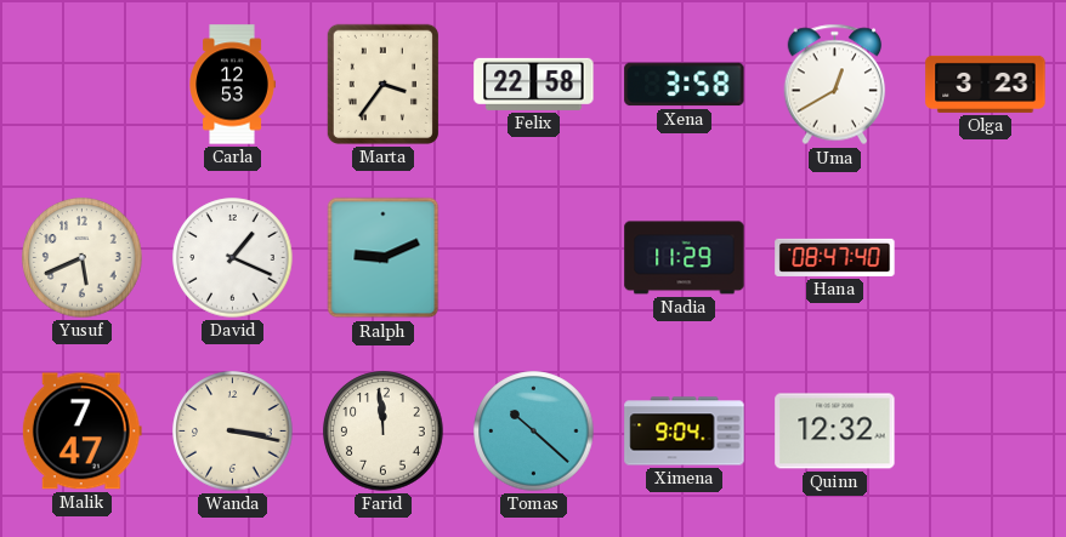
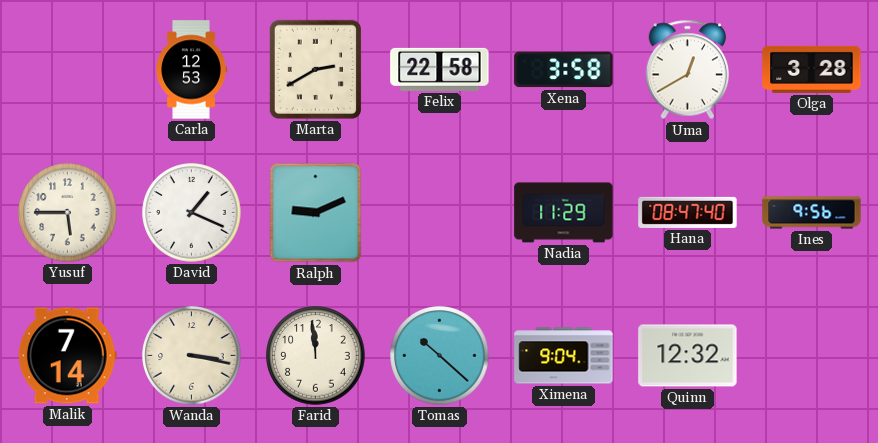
Marta: 3:36 -> 2:40 (315, 69)
Olga: 3:23 -> 3:28 (812, 69)
Yusuf: 5:41 -> 5:45 (68, 213)
Ines: none -> 9:56 (812, 213)
Malik: 7:47 -> 7:14 (67, 356)
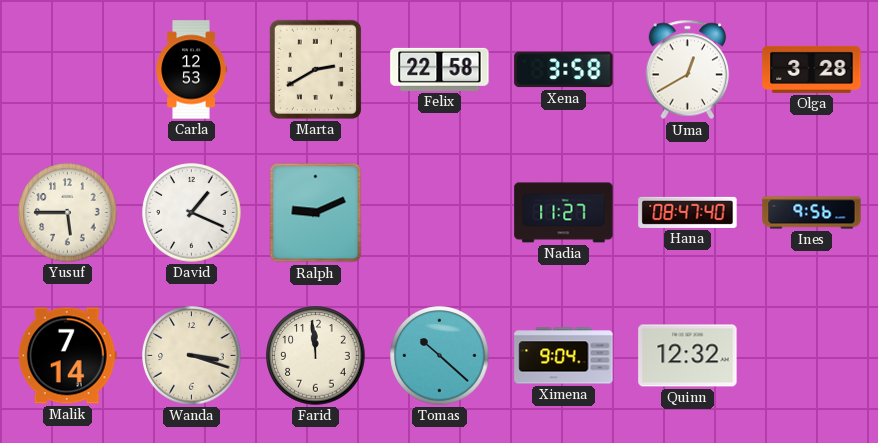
Nadia: 11:29 -> 11:27 (564, 213)
Wanda: 3:17 -> 3:18 (192, 356)
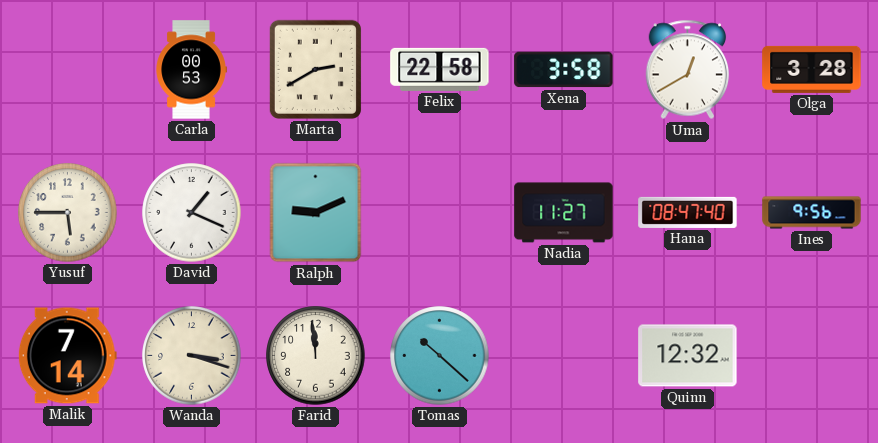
Carla: 12:53 -> 00:53 (191, 70)
Ximena: 9:04 -> none (564, 356)
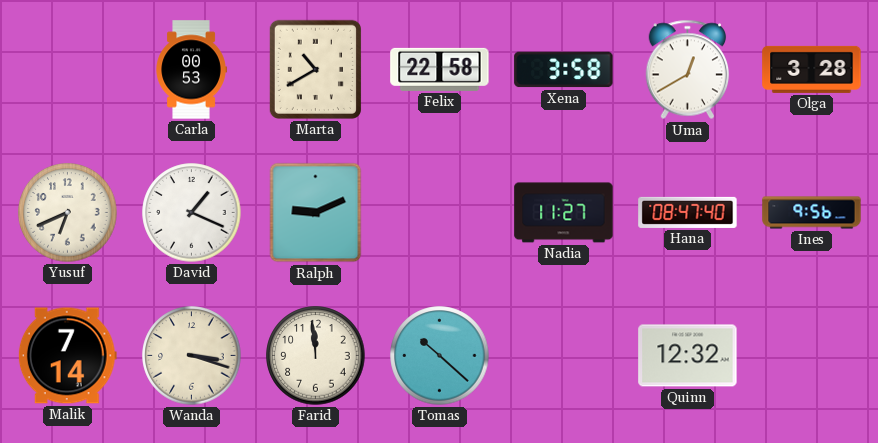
Marta: 2:40 -> 10:40 (315, 69)
Yusuf: 5:45 -> 6:41 (68, 213)
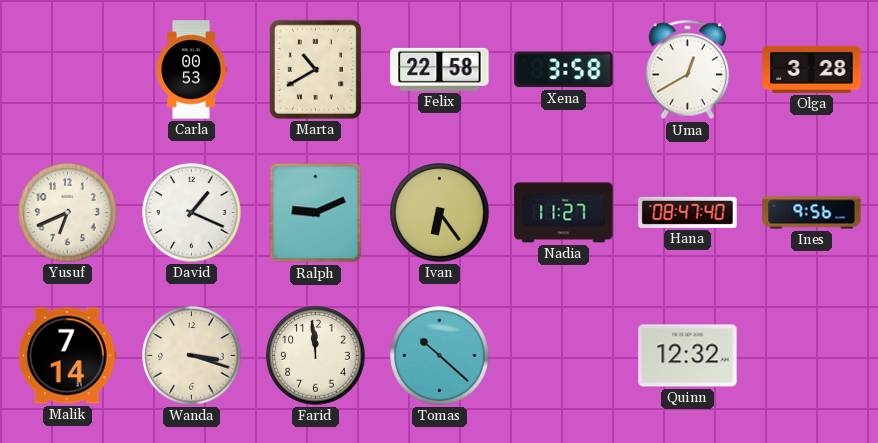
Ivan: none -> 6:24 (440, 213)
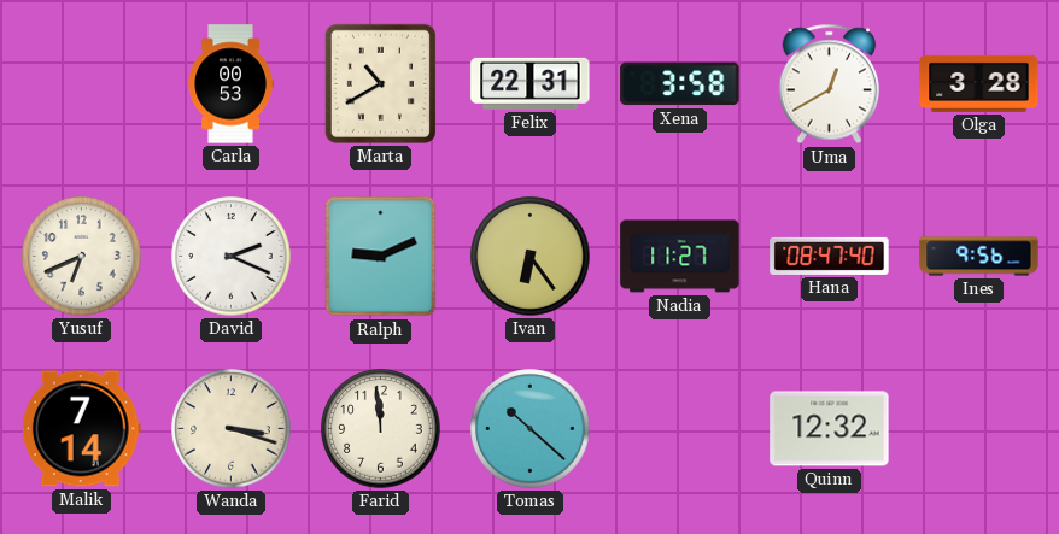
Felix: 22:58 -> 22:31 (531, 83)
David: 1:19 -> 2:19 (232, 257)
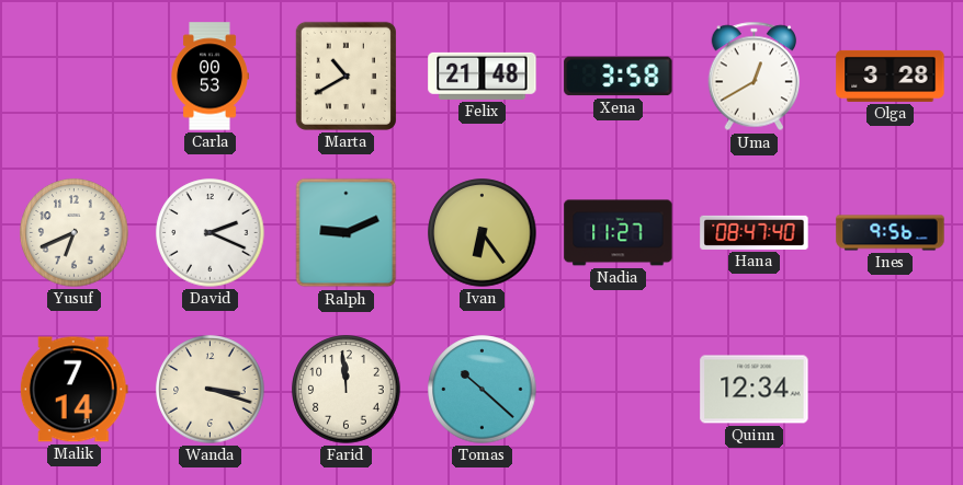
Felix: 22:31 -> 21:48 (483, 76)
Quinn: 12:32 -> 12:34 (755, 390)
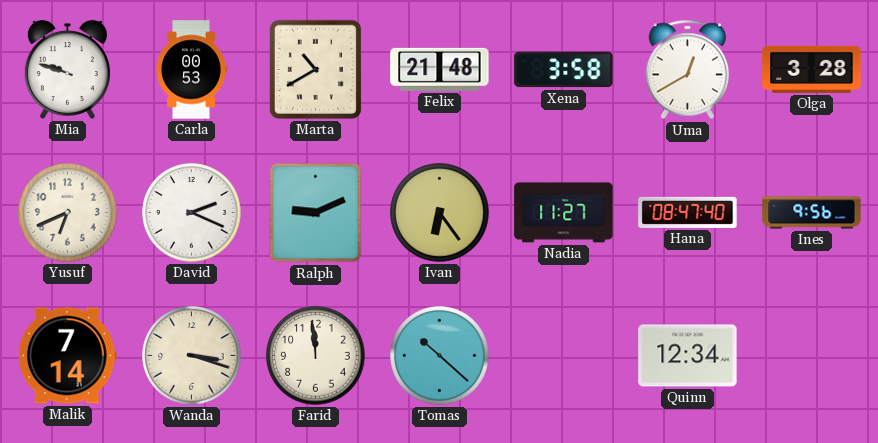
Mia: none -> 9:48 (67, 69)
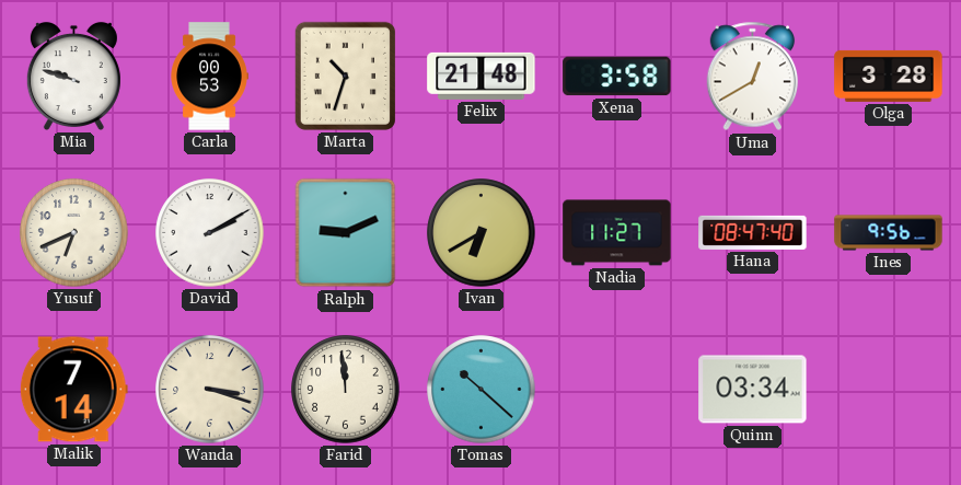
Marta: 10:40 -> 10:33 (345, 76)
David: 2:19 -> 2:10 (210, 233)
Ivan: 6:24 -> 6:40 (482, 233)
Quinn: 12:34 -> 03:34 (753, 390)
